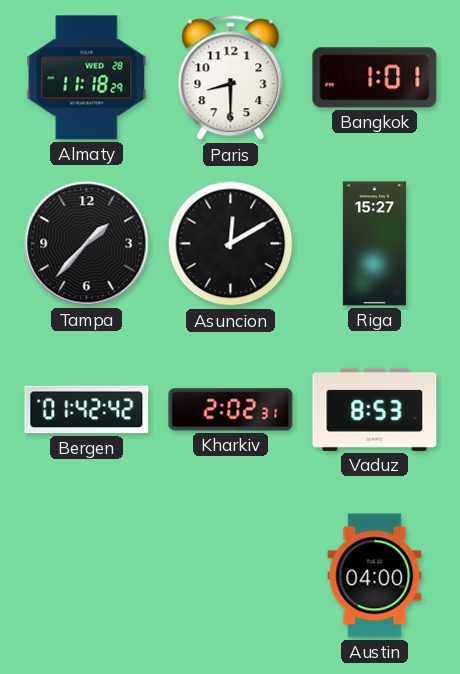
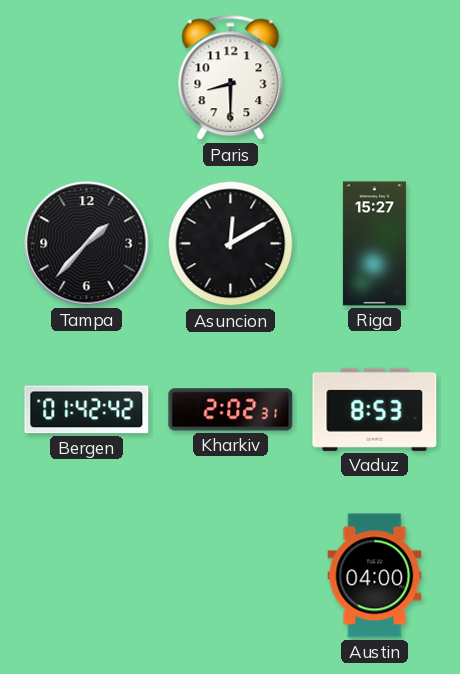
Almaty: 11:18 -> none (87, 78)
Bangkok: 1:01 -> none (375, 78)
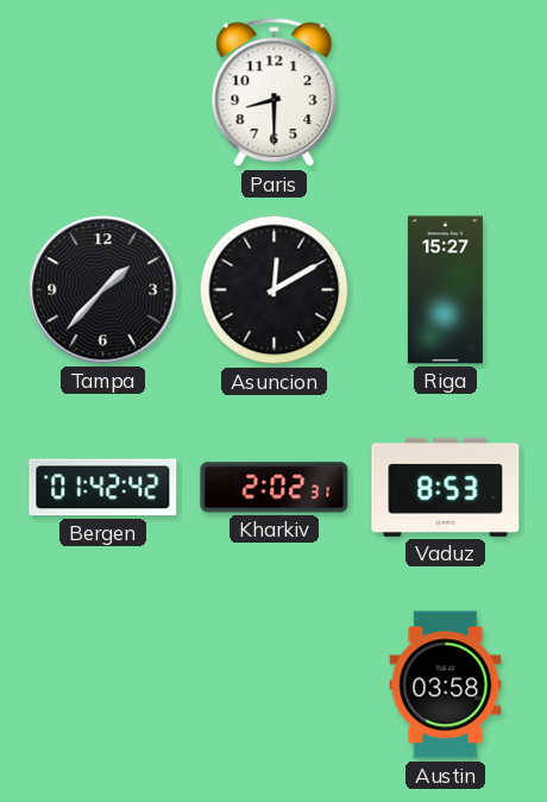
Austin: 04:00 -> 03:58 (446, 685)
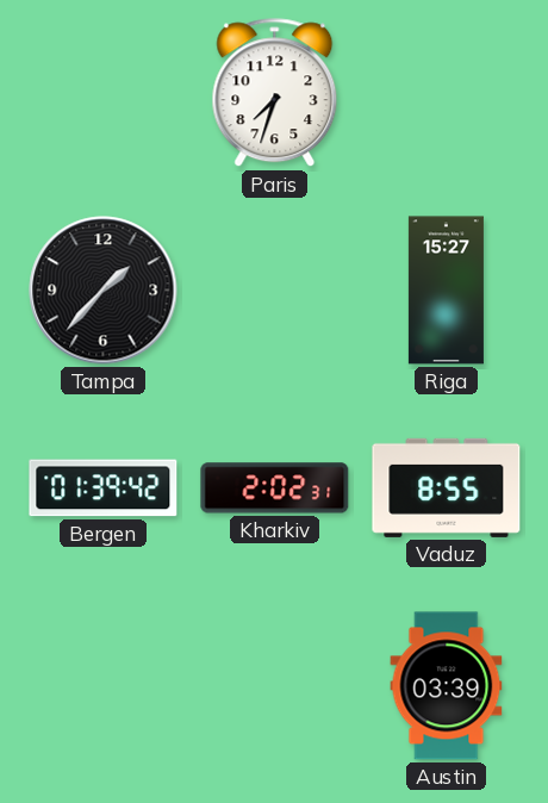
Paris: 8:30 -> 7:33 (275, 93)
Asuncion: 12:10 -> none (275, 290)
Bergen: 01:42 -> 01:39 (104, 488)
Vaduz: 8:53 -> 8:55 (447, 487)
Austin: 03:58 -> 03:39 (447, 686)
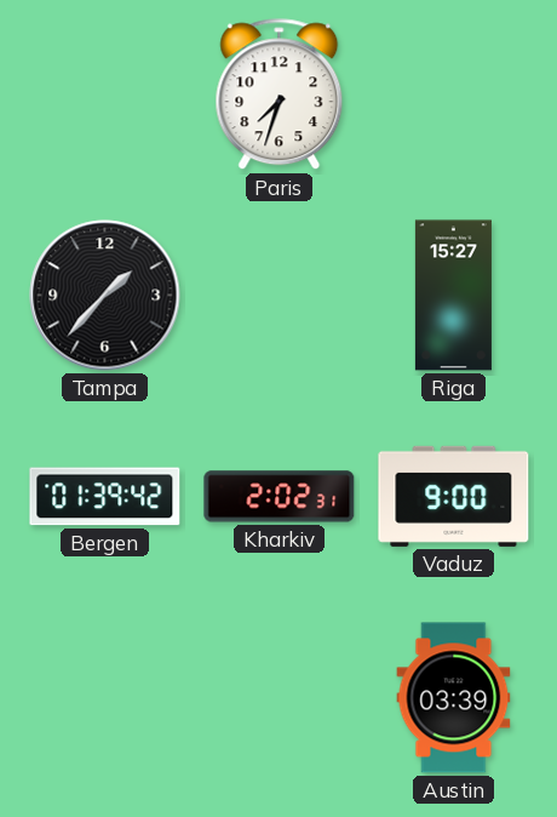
Vaduz: 8:55 -> 9:00 (454, 496)
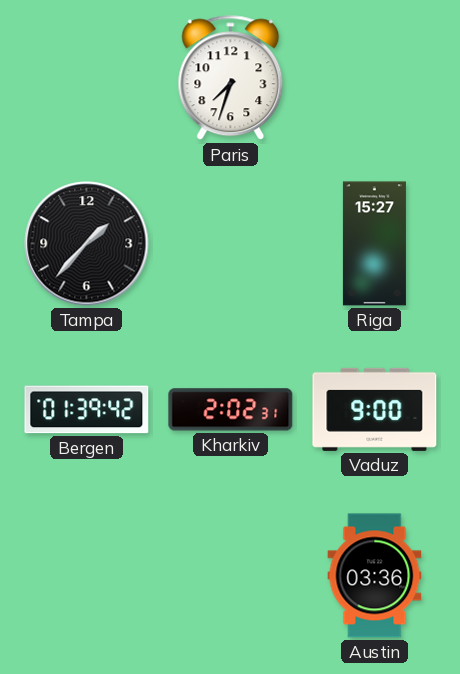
Austin: 03:39 -> 03:36 (375, 576)
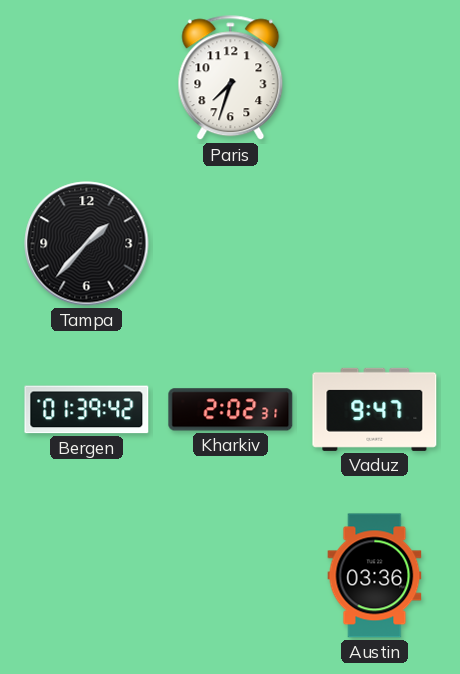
Riga: 15:27 -> none (374, 244)
Vaduz: 9:00 -> 9:47 (375, 409)
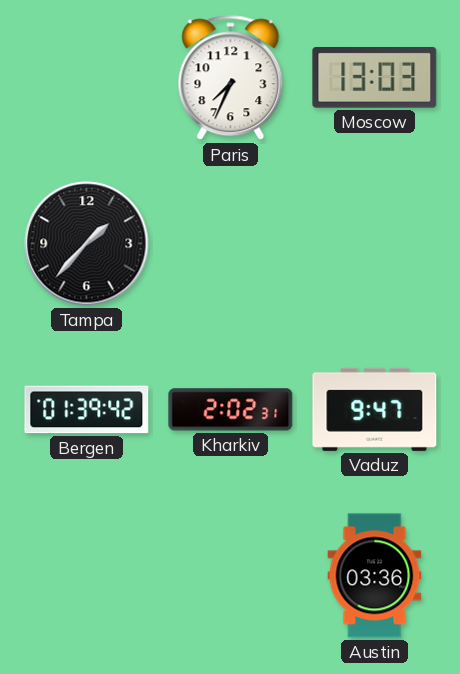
Paris: 7:33 -> 7:34 (231, 78)
Moscow: none -> 13:03 (375, 78)
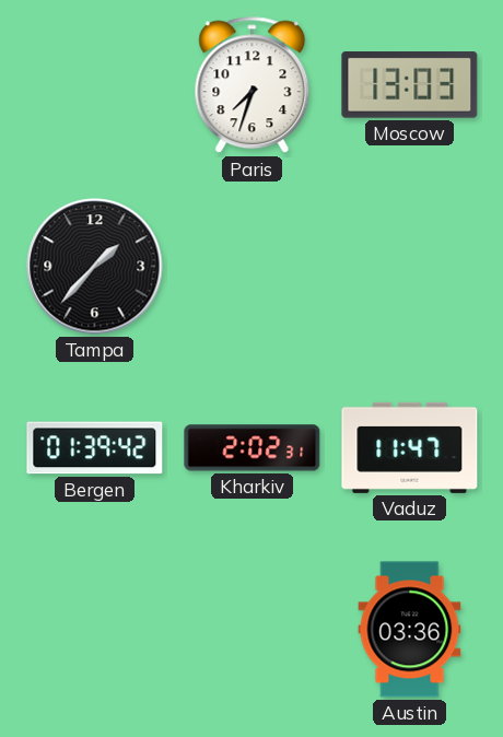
Paris: 7:34 -> 7:33 (253, 85)
Vaduz: 9:47 -> 11:47 (410, 447)
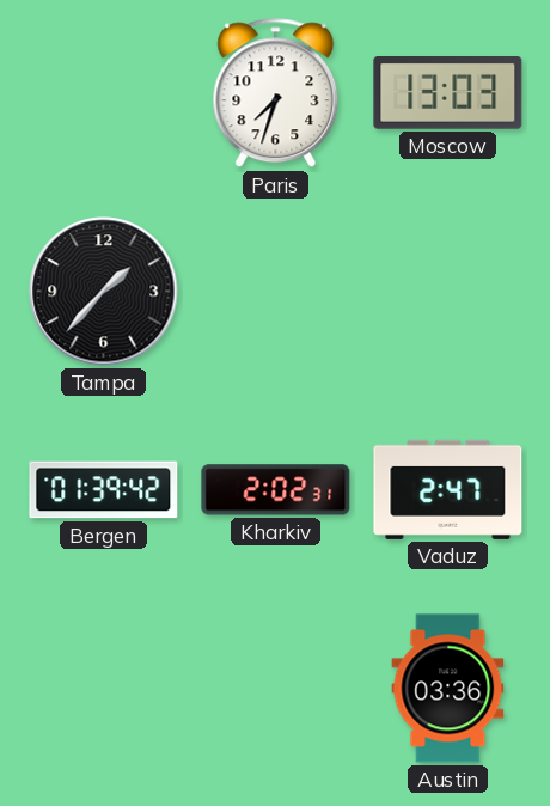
Vaduz: 11:47 -> 2:47 (448, 489)
